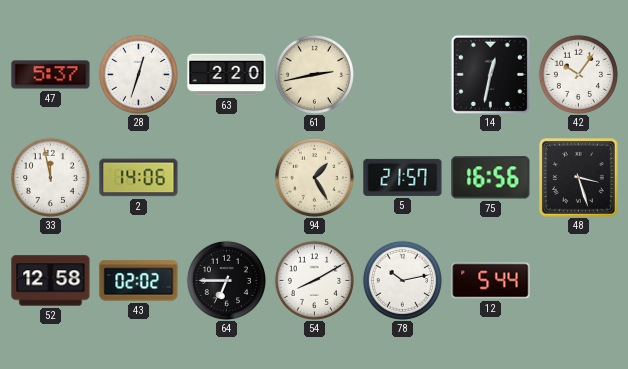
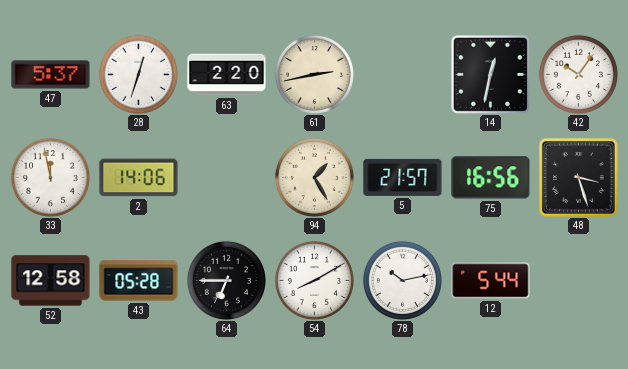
43: 02:02 -> 05:28 (139, 281)
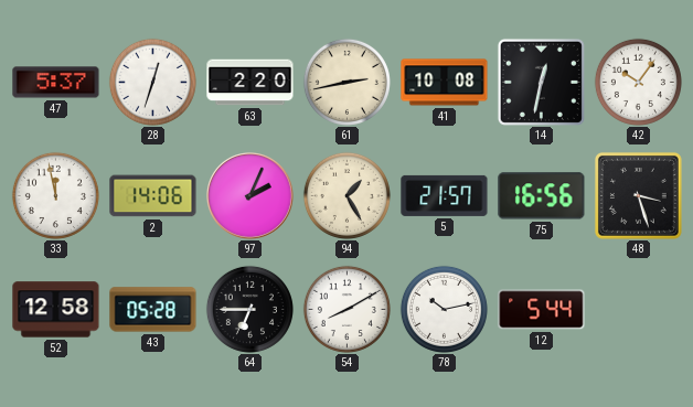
41: none -> 10:08 (445, 83)
97: none -> 2:04 (250, 196)
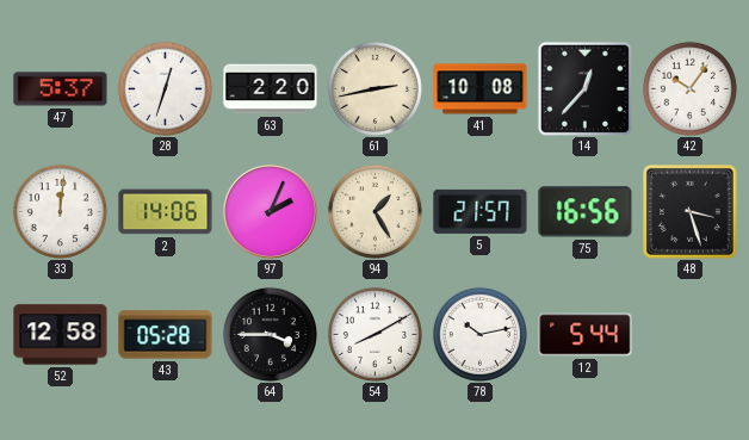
14: 12:32 -> 12:37 (584, 88)
33: 11:58 -> 12:01 (60, 211)
64: 6:45 -> 3:45 (270, 334)
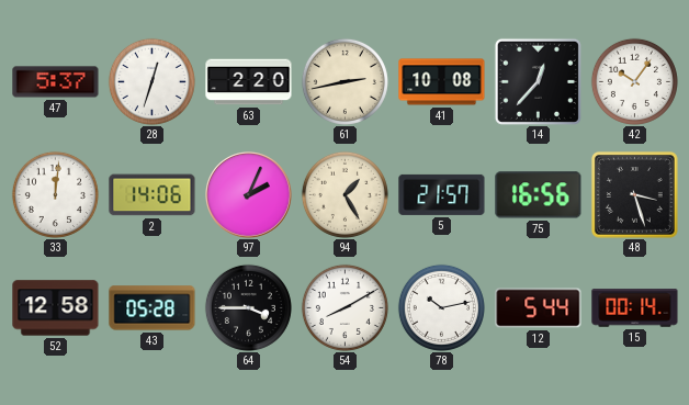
15: none -> 00:14 (635, 308)
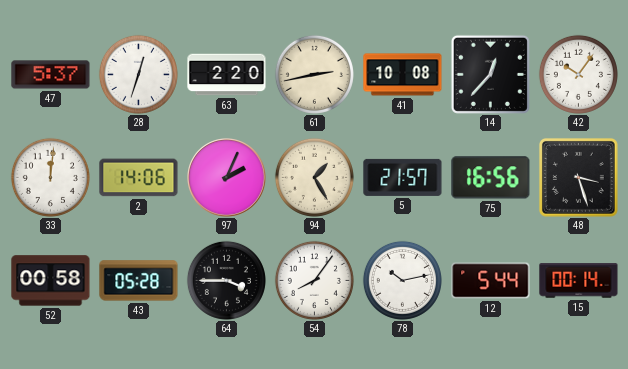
52: 12:58 -> 00:58 (51, 281)
54: 8:10 -> 8:06 (314, 280)
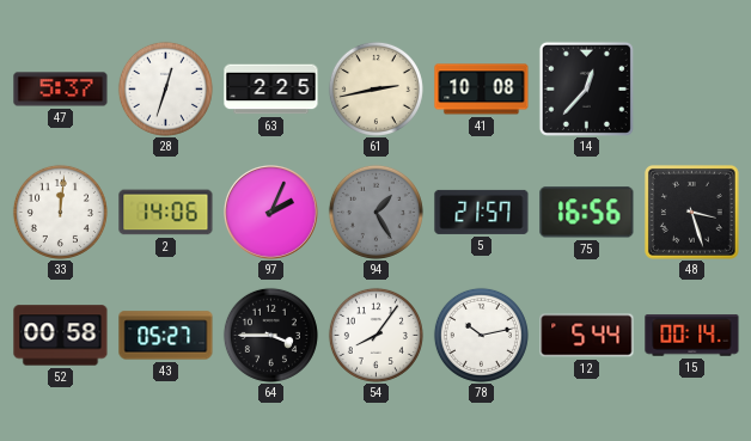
63: 2:20 -> 2:25 (271, 90)
42: 10:06 -> none (578, 74)
94 dial: cream -> grey (375, 212)
43: 05:28 -> 05:27 (166, 336)
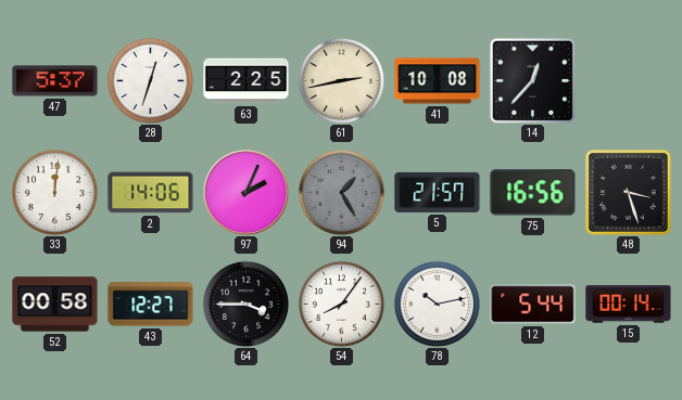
43: 05:27 -> 12:27 (151, 305)
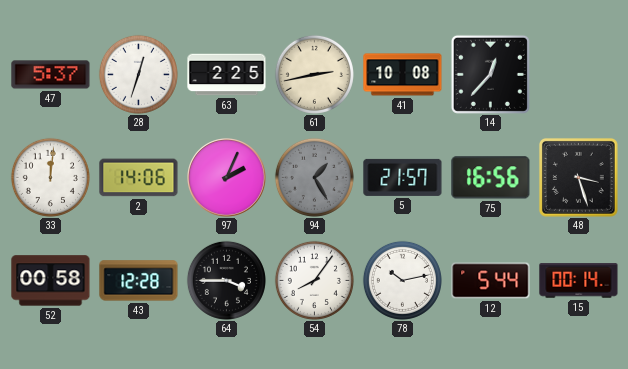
43: 12:27 -> 12:28 (139, 281)
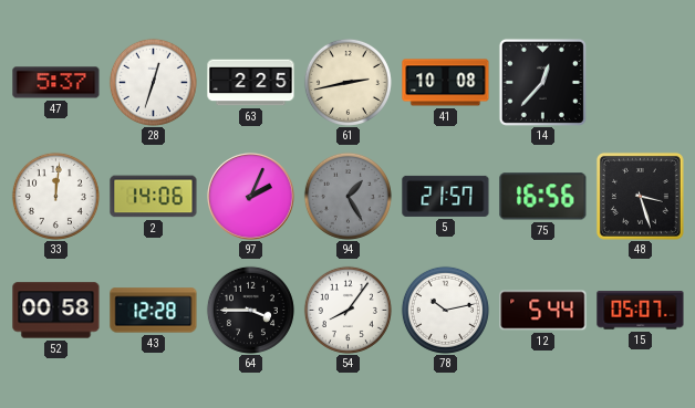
15: 00:14 -> 05:07 (641, 311)
